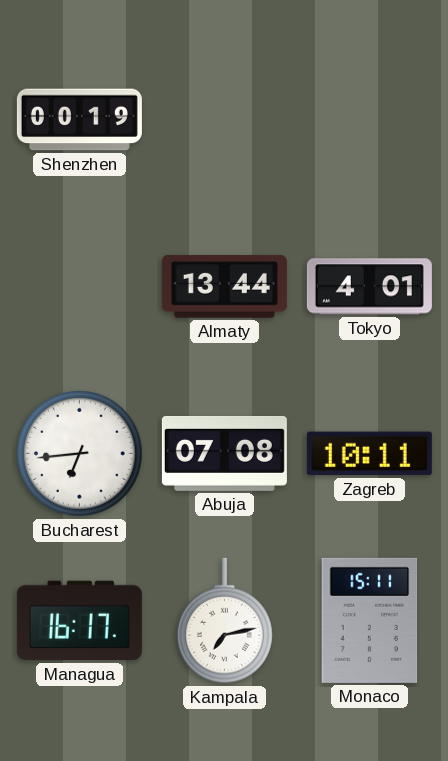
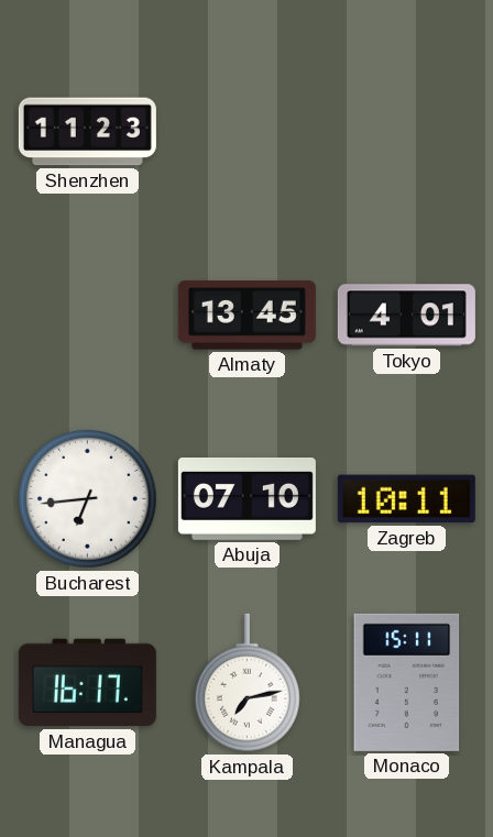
Shenzhen: 00:19 -> 11:23 (87, 132)
Almaty: 13:44 -> 13:45 (246, 316)
Abuja: 07:08 -> 07:10 (246, 498)
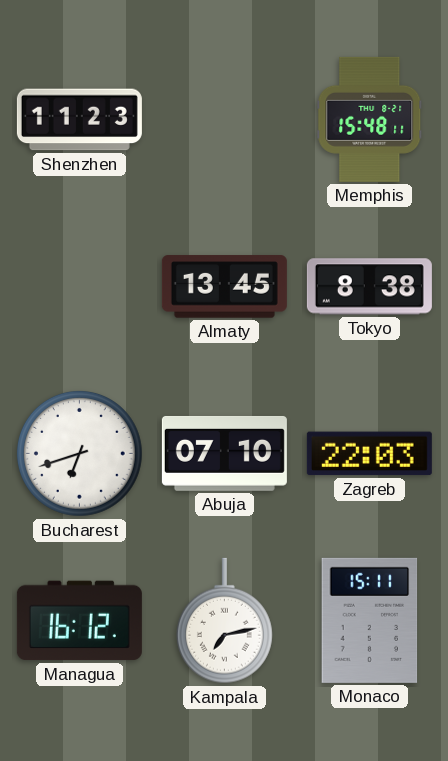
Memphis: none -> 15:48 (370, 119)
Tokyo: 4:01 -> 8:38 (369, 287)
Bucharest: 6:44 -> 6:42 (79, 453)
Zagreb: 10:11 -> 22:03 (369, 454)
Managua: 16:17 -> 16:12 (79, 621)
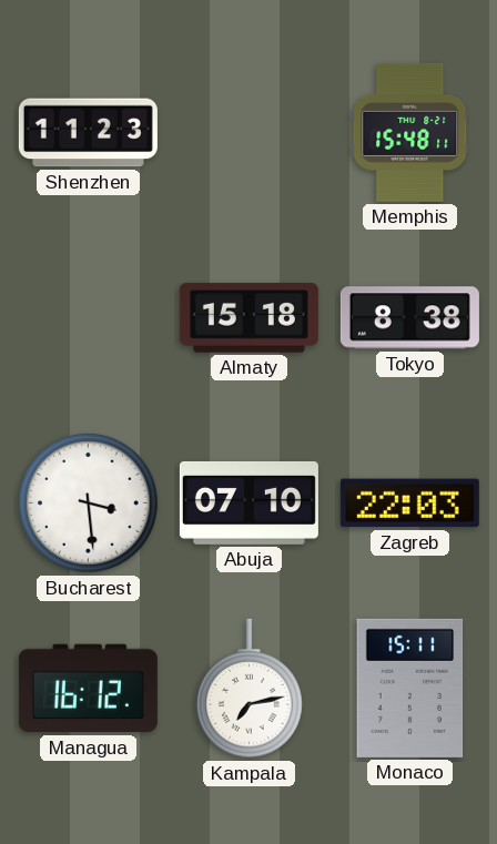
Almaty: 13:45 -> 15:18 (248, 318)
Bucharest: 6:42 -> 3:29 (88, 502)
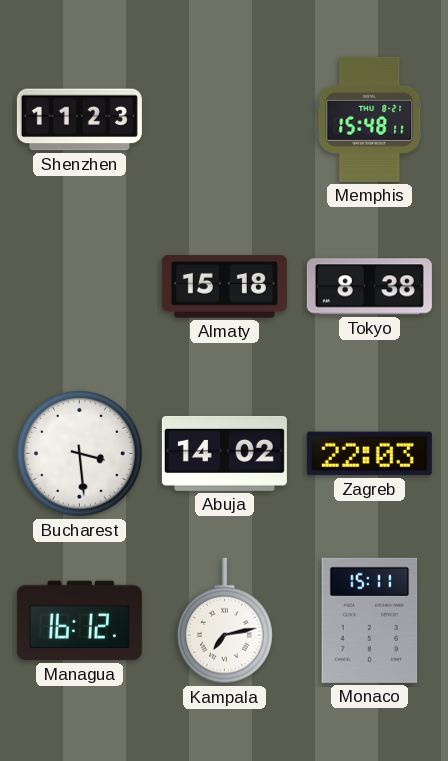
Abuja: 07:10 -> 14:02 (224, 453)
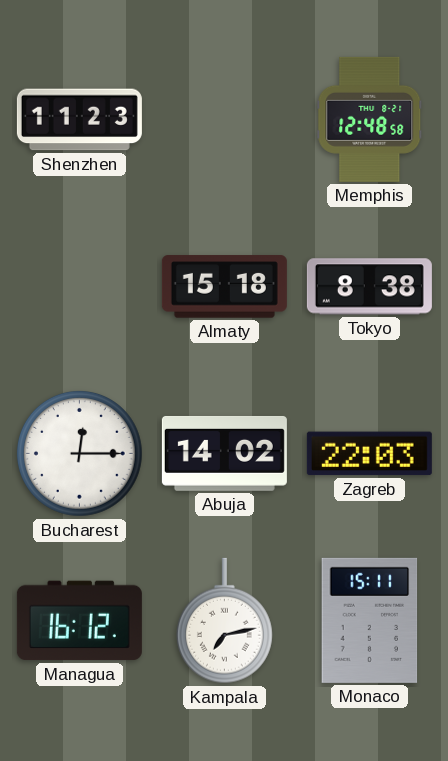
Memphis: 15:48 -> 12:48 (370, 119)
Bucharest: 3:29 -> 12:15 (79, 453)
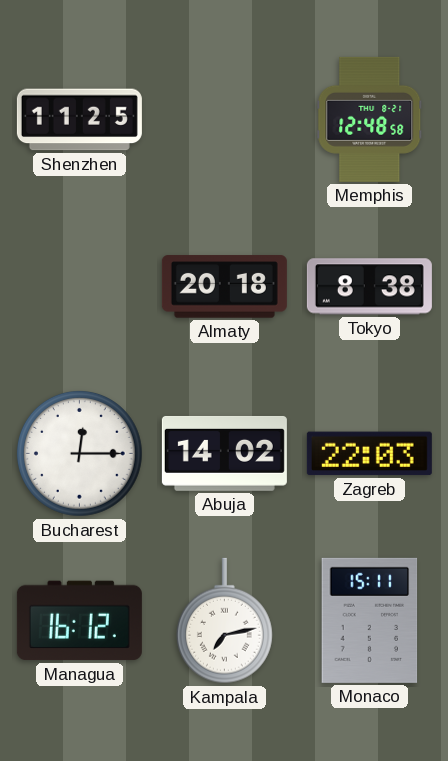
Shenzhen: 11:23 -> 11:25 (79, 120)
Almaty: 15:18 -> 20:18 (224, 287)
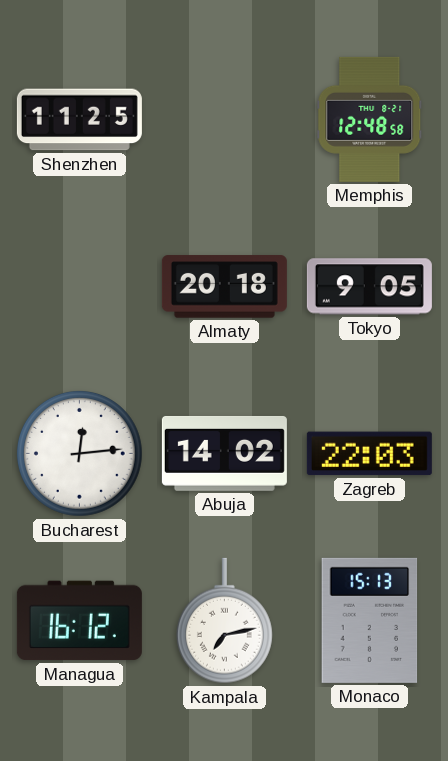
Tokyo: 8:38 -> 9:05 (369, 287)
Bucharest: 12:15 -> 12:14 (79, 453)
Monaco: 15:11 -> 15:13 (370, 620)
